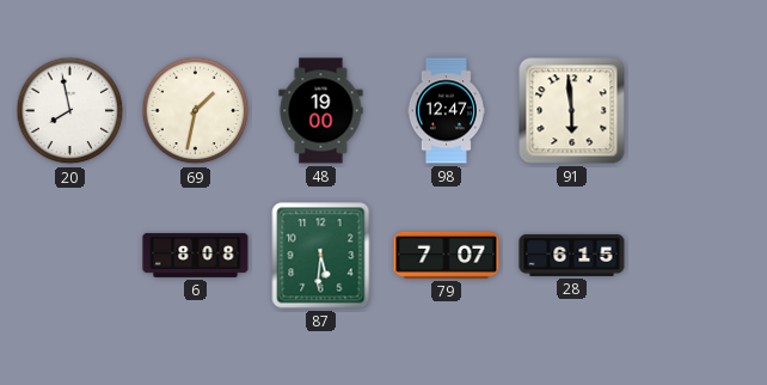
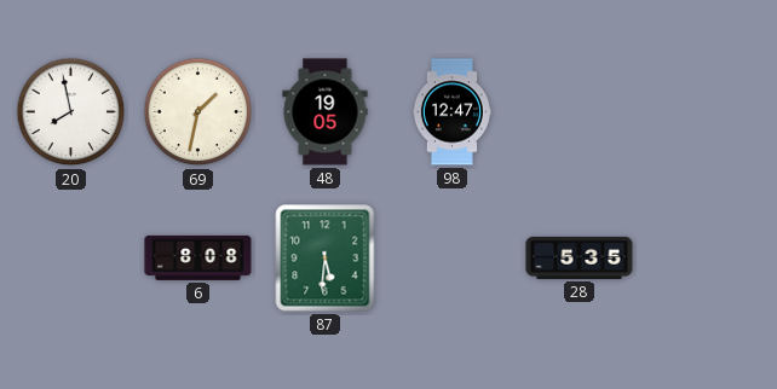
48: 19:00 -> 19:05 (326, 112)
91: 5:59 -> none (572, 111)
79: 7:07 -> none (447, 255)
28: 6:15 -> 5:35 (580, 257)
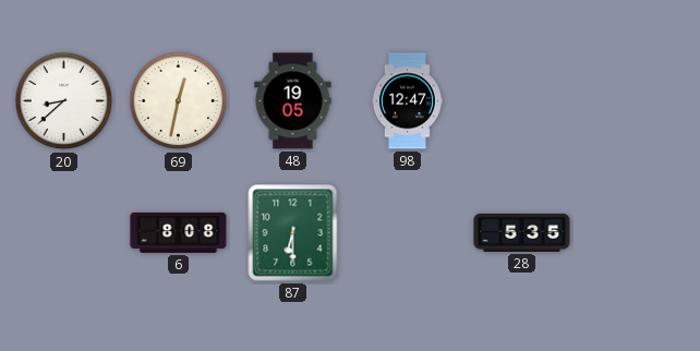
20: 7:58 -> 8:38 (64, 101)
69: 1:32 -> 12:32 (179, 101)
87: 5:31 -> 6:30 (293, 233)
